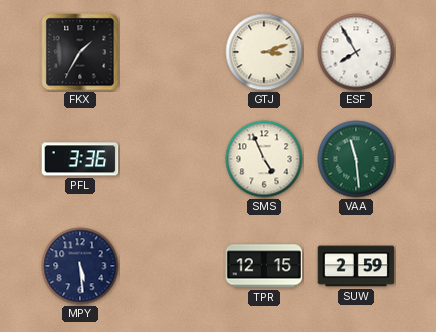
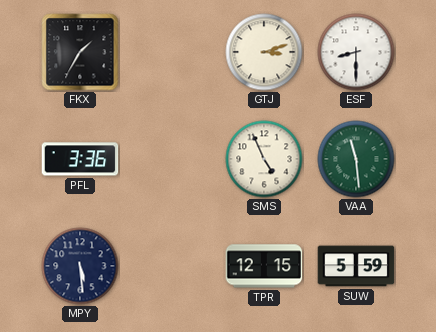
ESF: 7:55 -> 8:30 (356, 52)
SUW: 2:59 -> 5:59 (356, 266)
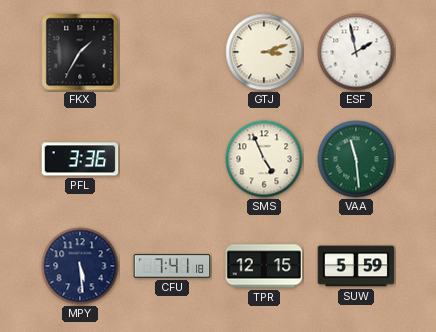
ESF: 8:30 -> 1:58 (356, 52)
CFU: none -> 7:41 (172, 266)
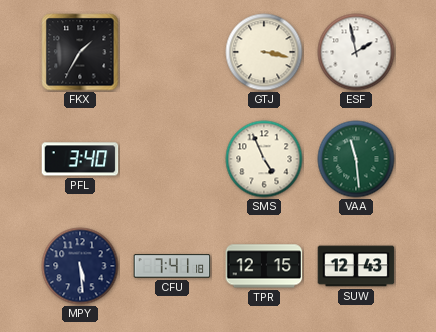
GTJ: 3:12 -> 3:17 (264, 52)
PFL: 3:36 -> 3:40 (80, 159)
SUW: 5:59 -> 12:43 (356, 266)
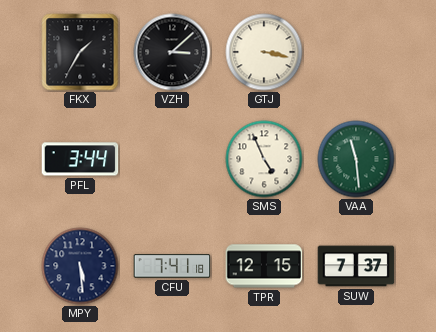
VZH: none -> 3:08 (172, 52)
ESF: 1:58 -> none (356, 52)
PFL: 3:40 -> 3:44 (80, 159)
SUW: 12:43 -> 7:37 (356, 266)
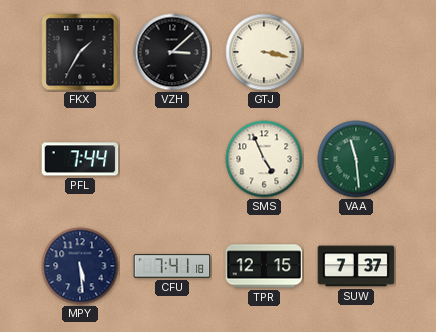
PFL: 3:44 -> 7:44 (80, 159)
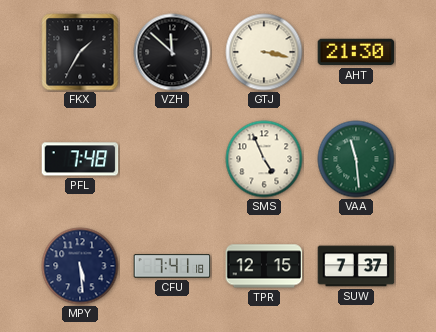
VZH: 3:08 -> 11:52 (172, 52)
AHT: none -> 21:30 (356, 52)
PFL: 7:44 -> 7:48 (80, 159)
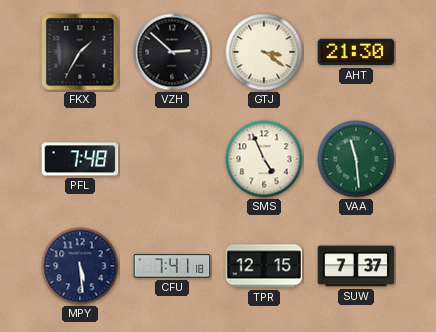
VZH: 11:52 -> 2:52 (172, 52)
GTJ: 3:17 -> 3:21 (264, 52)
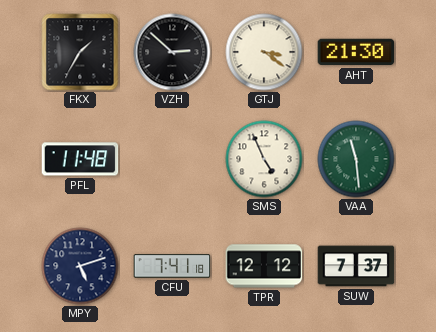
PFL: 7:48 -> 11:48 (80, 159)
MPY: 5:29 -> 5:12 (80, 266)
TPR: 12:15 -> 12:12 (264, 266)
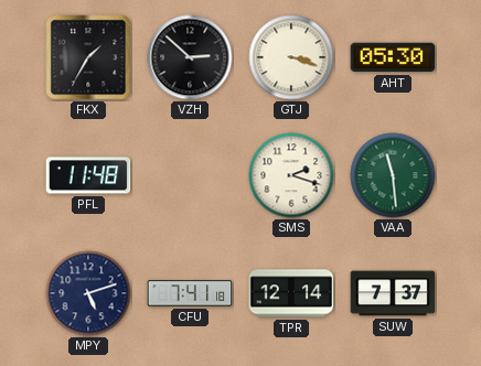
GTJ: 3:21 -> 3:18 (291, 57)
AHT: 21:30 -> 05:30 (393, 57)
SMS: 4:56 -> 2:18 (291, 175)
TPR: 12:12 -> 12:14 (291, 293)
